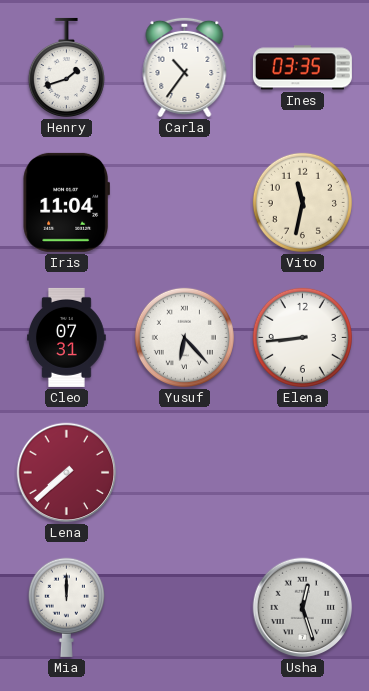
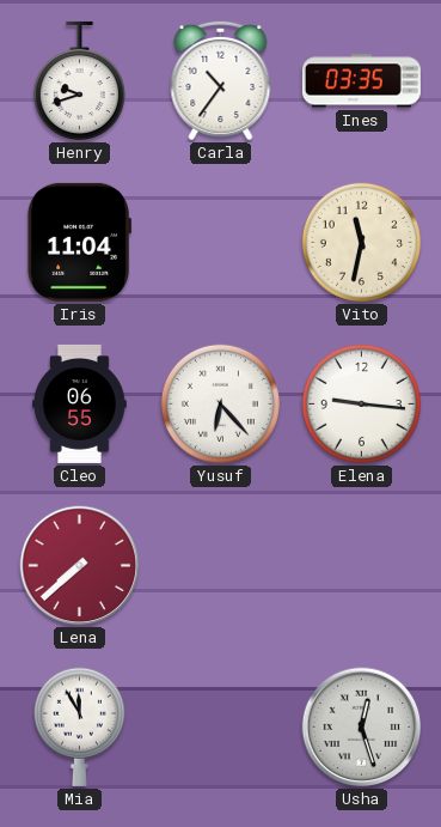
Henry: 1:42 -> 9:42 (79, 81)
Cleo: 07:31 -> 06:55 (80, 403)
Elena: 8:44 -> 9:16 (361, 403)
Mia: 12:00 -> 11:55 (79, 726)
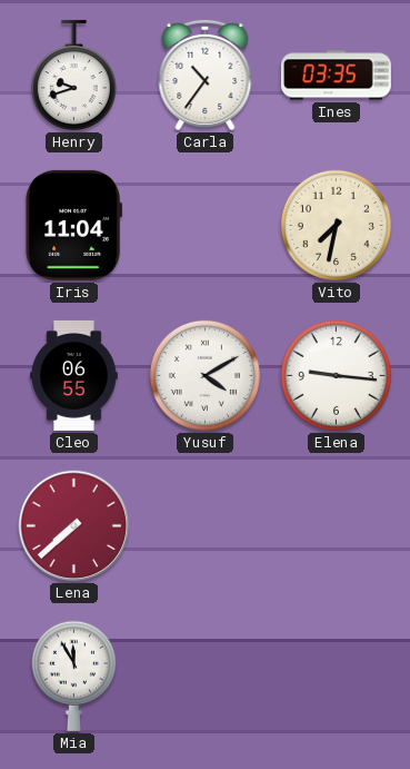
Vito: 11:32 -> 7:32 (336, 225)
Yusuf: 6:23 -> 4:10 (204, 375)
Usha: 12:27 -> none (362, 728)
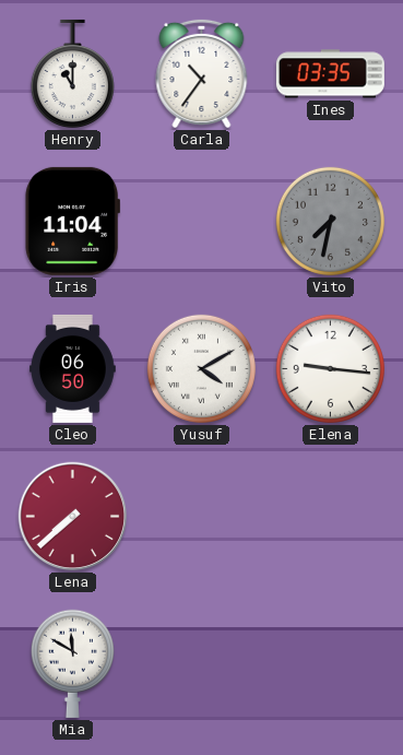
Henry: 9:42 -> 11:00 (72, 74)
Vito dial: cream -> grey (330, 221)
Cleo: 06:55 -> 06:50 (73, 368)
Mia: 11:55 -> 11:50 (72, 663)
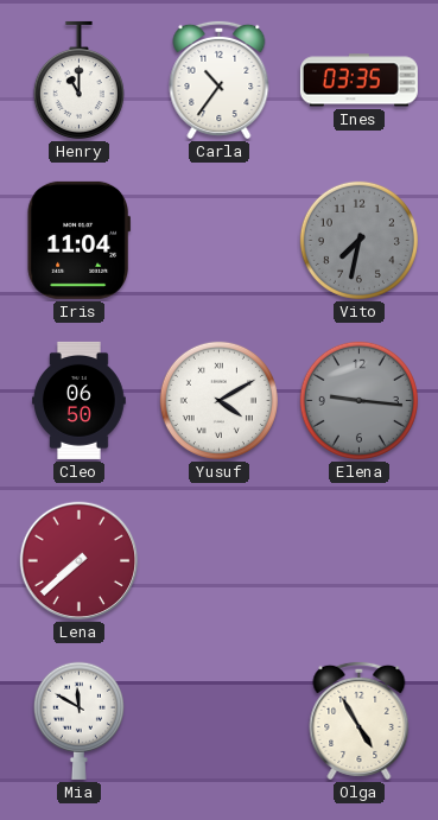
Elena dial: white -> grey (358, 400)
Olga: none -> 4:55 (360, 720)
